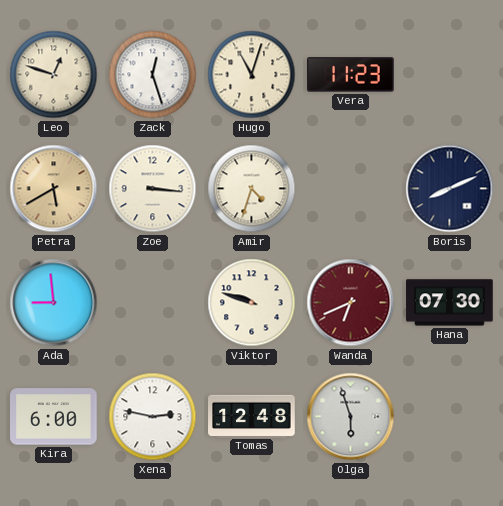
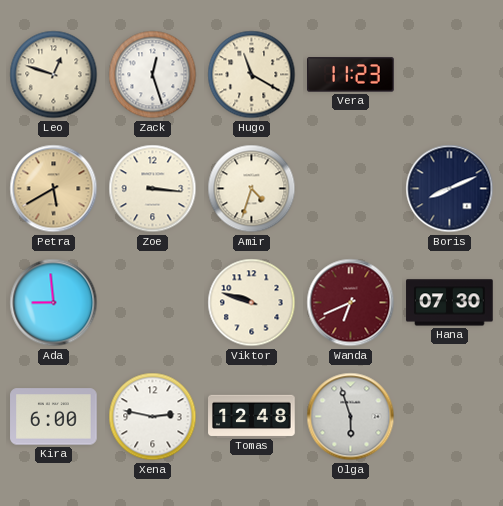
Hugo: 11:03 -> 11:20 (252, 75)
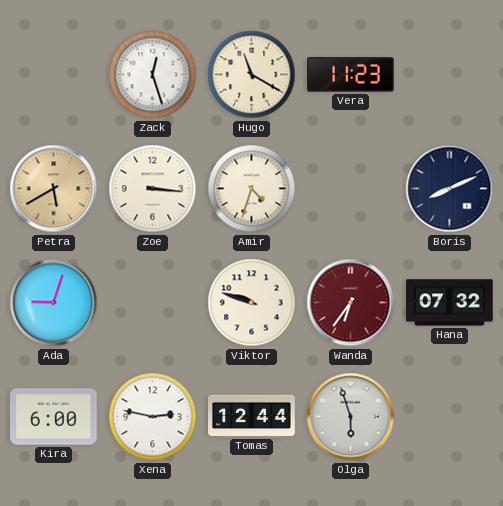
Leo: 12:48 -> none (54, 75)
Ada: 8:59 -> 9:03 (54, 303)
Wanda: 6:41 -> 6:36 (351, 303)
Hana: 07:30 -> 07:32 (450, 303)
Tomas: 12:48 -> 12:44 (252, 416)
